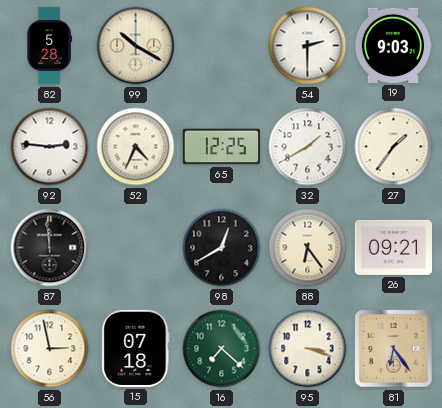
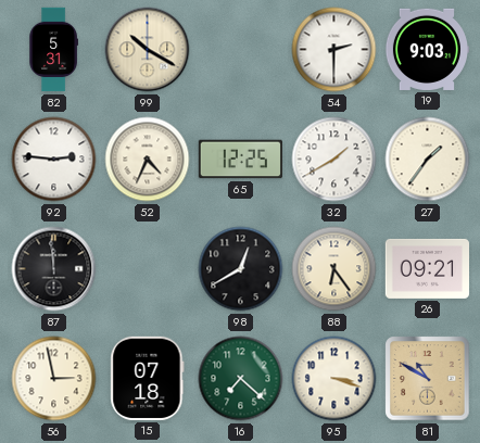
82: 5:28 -> 5:31 (53, 50)
81: 6:24 -> 10:50 (428, 379)
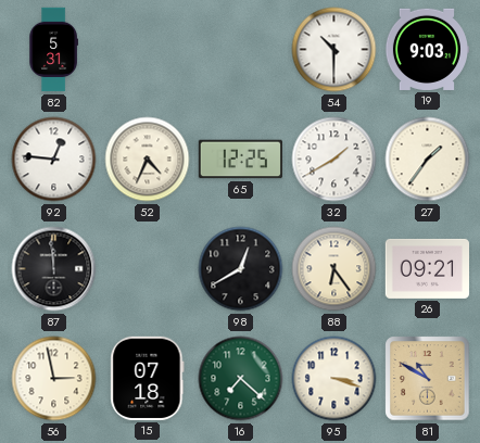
99: 10:20 -> none (148, 50)
54: 2:30 -> 10:30 (334, 50)
92: 2:46 -> 12:46 (54, 160)
